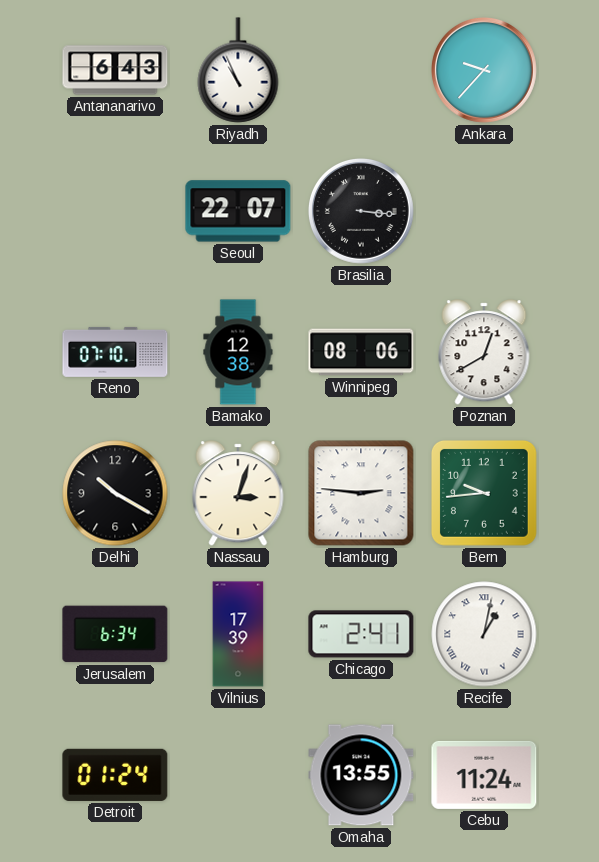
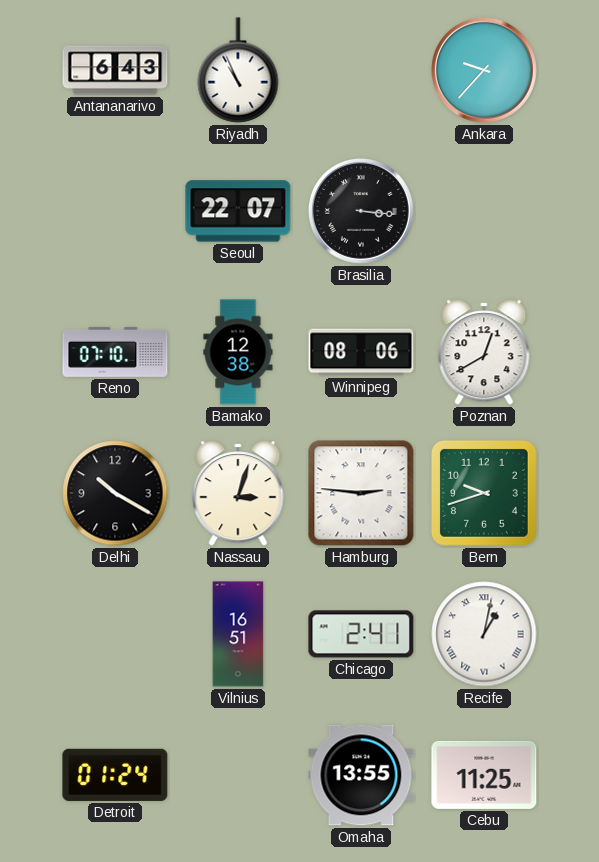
Bern: 9:44 -> 9:42 (484, 493)
Jerusalem: 6:34 -> none (115, 634)
Vilnius: 17:39 -> 16:51 (238, 634)
Cebu: 11:24 -> 11:25 (484, 775)
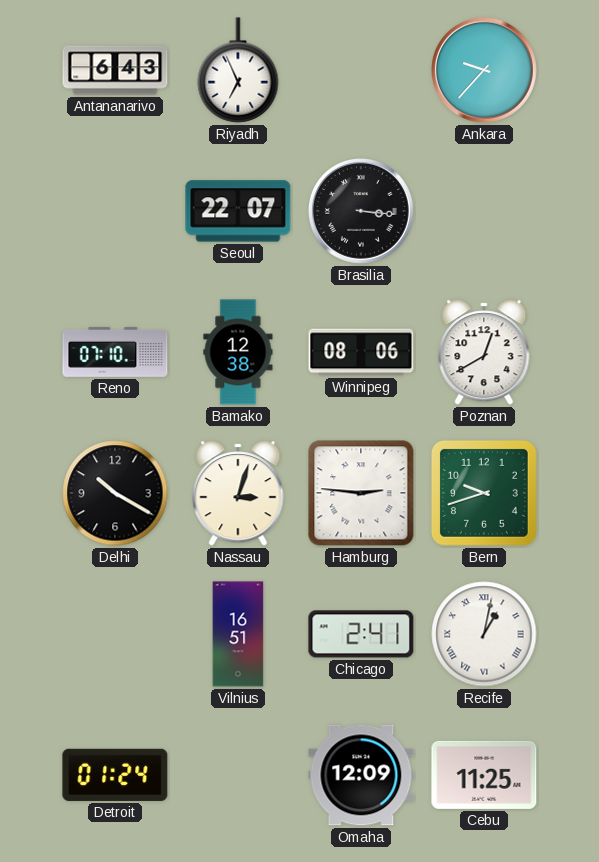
Riyadh: 10:56 -> 6:56 (238, 70)
Omaha: 13:55 -> 12:09 (361, 775)
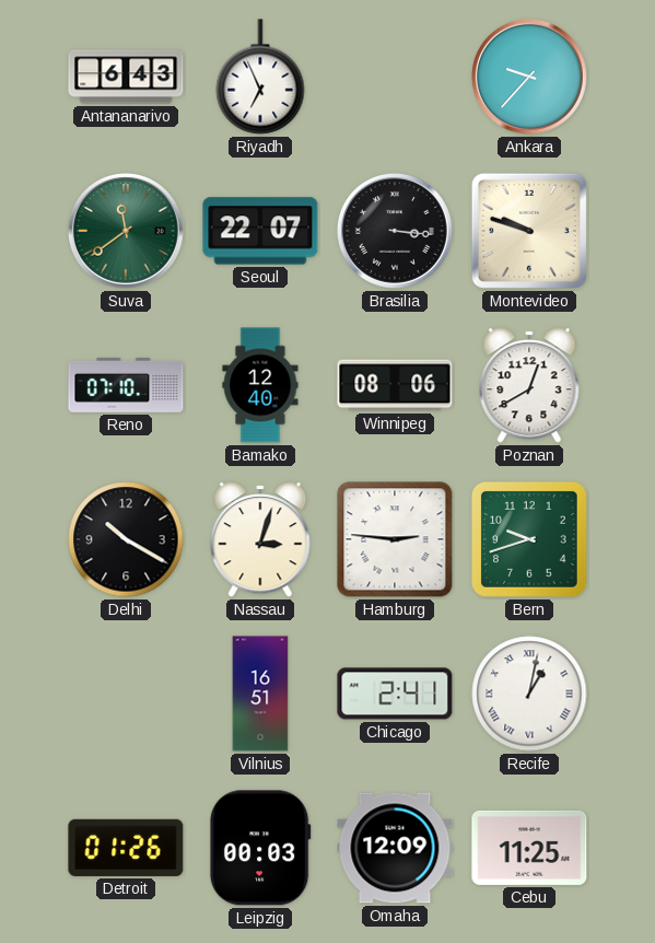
Suva: none -> 11:39 (126, 231)
Montevideo: none -> 9:48 (529, 231)
Bamako: 12:38 -> 12:40 (260, 385)
Detroit: 01:24 -> 01:26 (126, 848)
Leipzig: none -> 00:03 (260, 848)
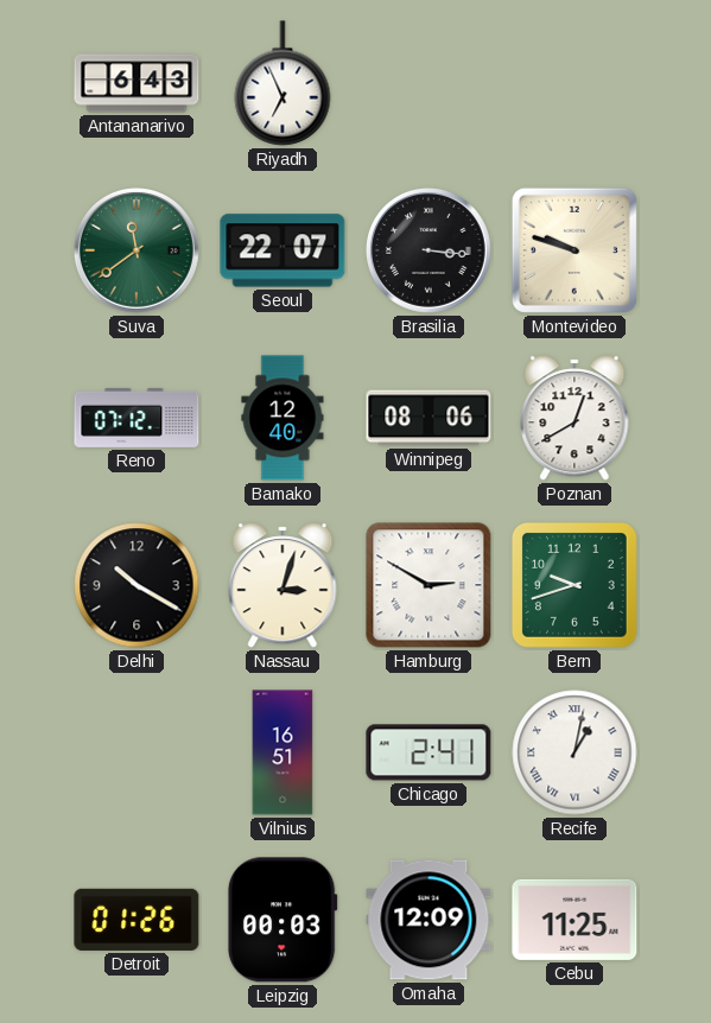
Ankara: 9:37 -> none (529, 77)
Reno: 07:10 -> 07:12 (137, 418)
Hamburg: 2:46 -> 2:50 (428, 585)
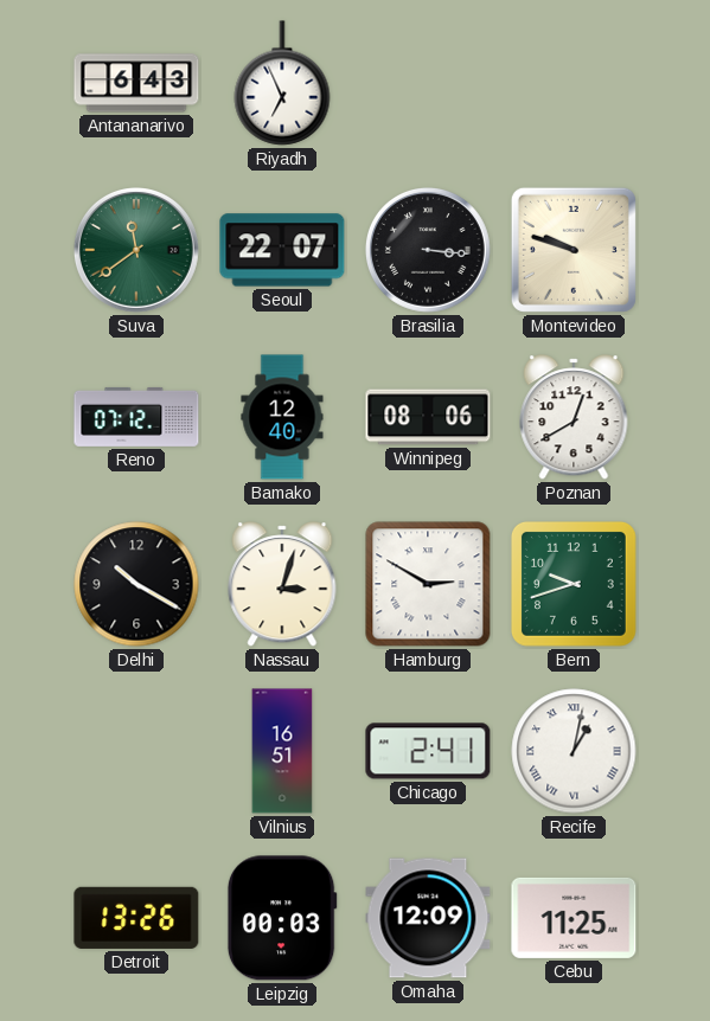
Detroit: 01:26 -> 13:26 (136, 918)
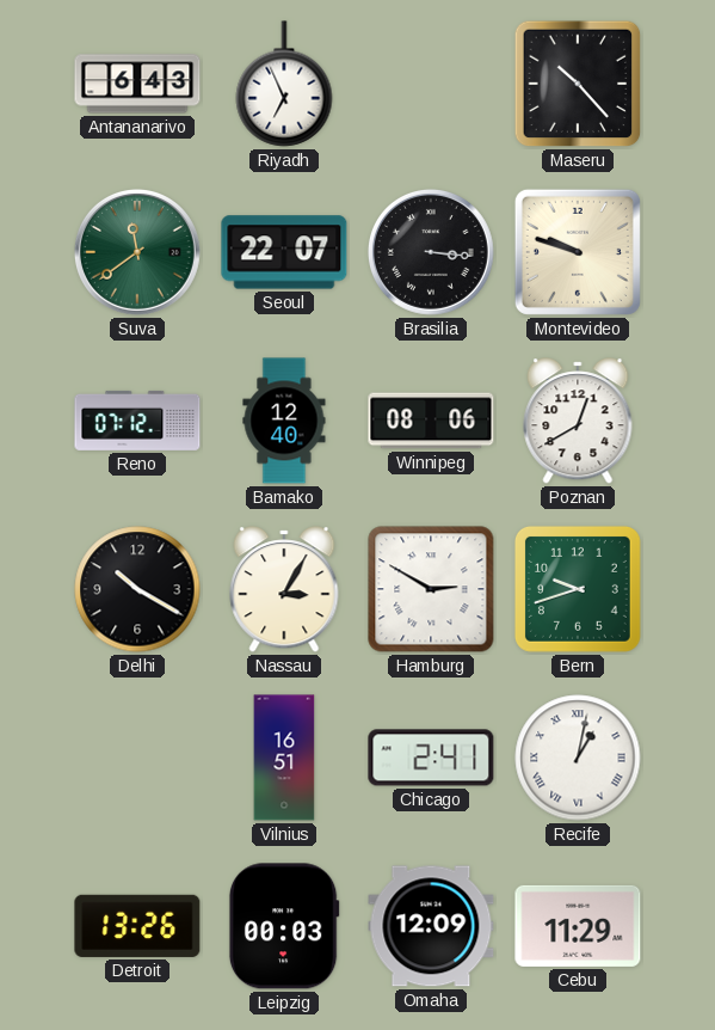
Maseru: none -> 10:23 (578, 84)
Nassau: 3:03 -> 3:05 (284, 589)
Cebu: 11:25 -> 11:29 (578, 926)
